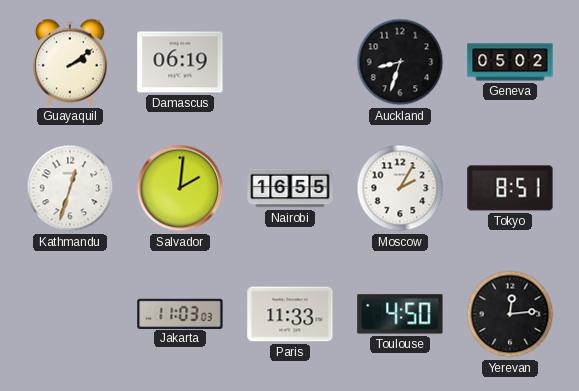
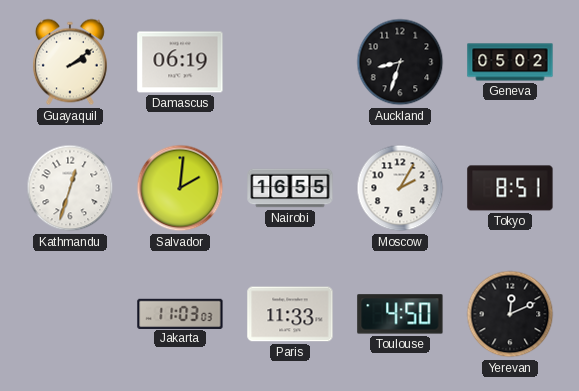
Yerevan: 12:14 -> 12:11 (510, 314)
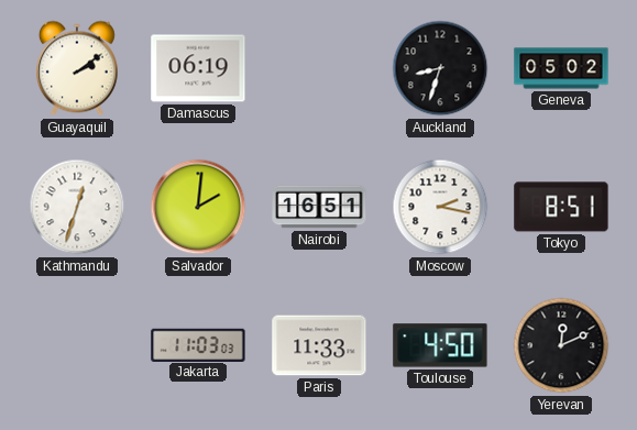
Nairobi: 16:55 -> 16:51 (319, 207)
Moscow: 2:05 -> 2:17 (440, 207)
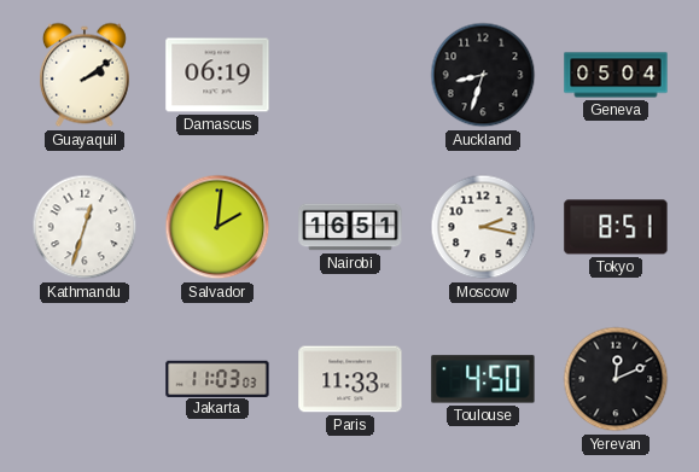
Geneva: 05:02 -> 05:04 (616, 75)
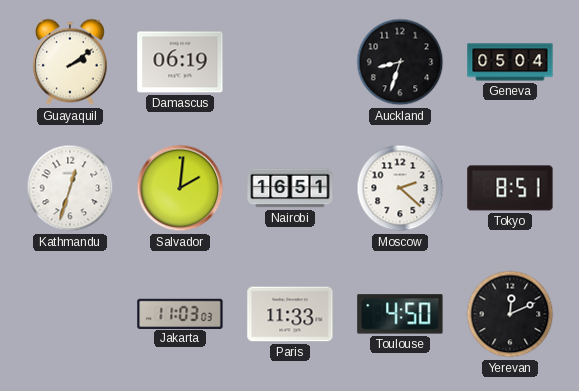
Moscow: 2:17 -> 2:22 (400, 188)
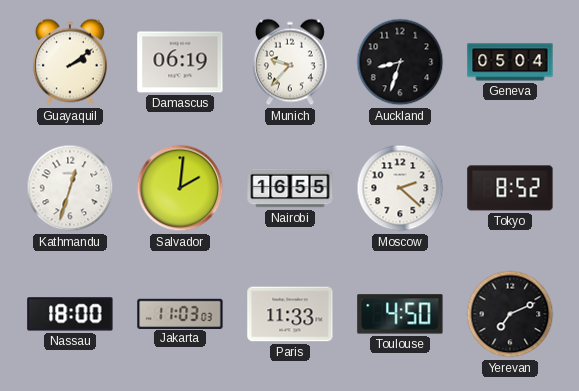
Munich: none -> 9:37 (290, 62)
Nairobi: 16:51 -> 16:55 (290, 188)
Tokyo: 8:51 -> 8:52 (510, 188)
Nassau: none -> 18:00 (70, 314)
Yerevan: 12:11 -> 7:11 (510, 314)
